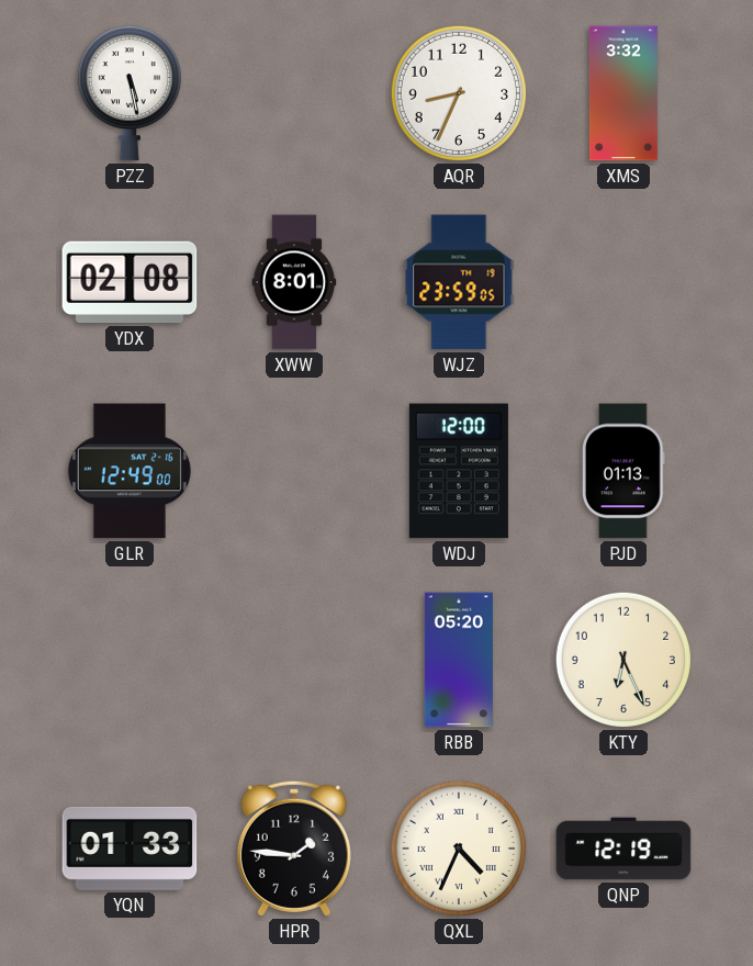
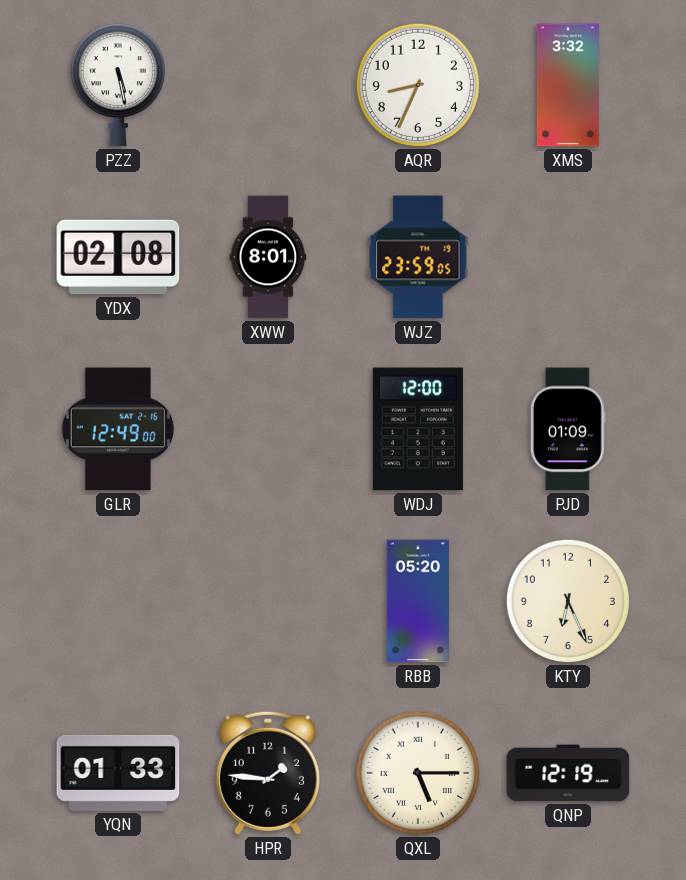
PJD: 01:13 -> 01:09 (568, 429)
QXL: 4:34 -> 5:15 (418, 773)
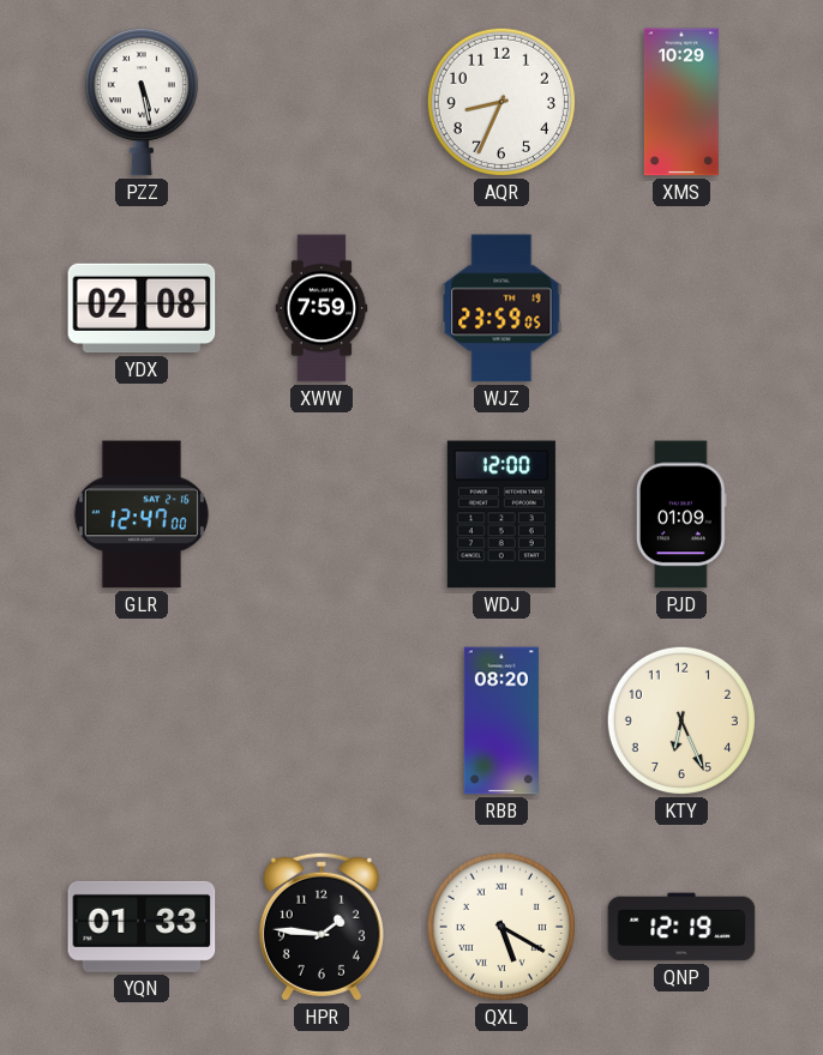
XMS: 3:32 -> 10:29 (681, 102)
XWW: 8:01 -> 7:59 (322, 308)
GLR: 12:49 -> 12:47 (142, 514)
RBB: 05:20 -> 08:20 (501, 721)
QXL: 5:15 -> 5:20 (501, 927)
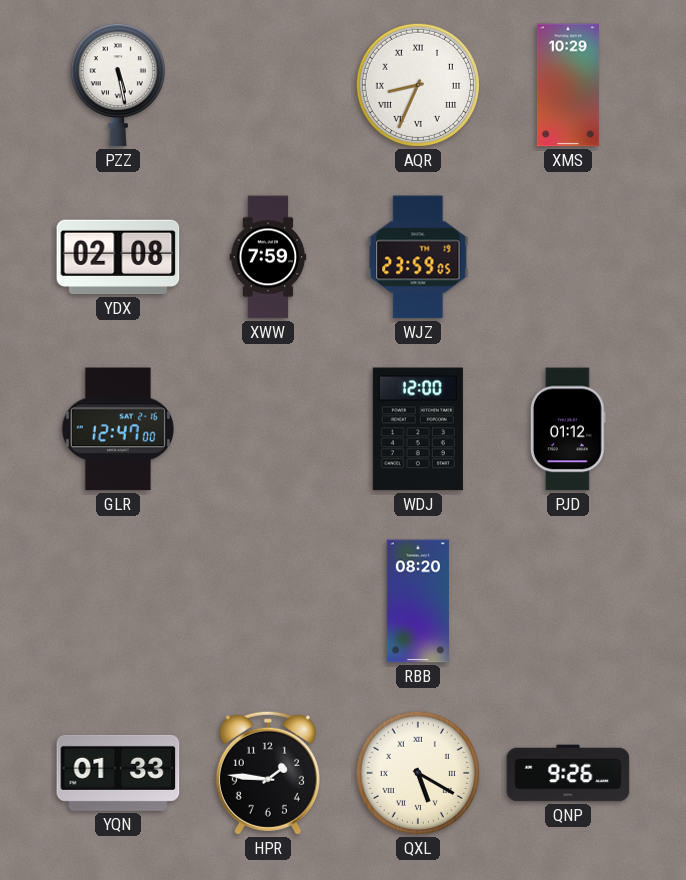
AQR numerals: Arabic -> Roman (418, 85)
PJD: 01:09 -> 01:12 (568, 429)
KTY: 6:26 -> none (681, 721)
QNP: 12:19 -> 9:26 (568, 773)
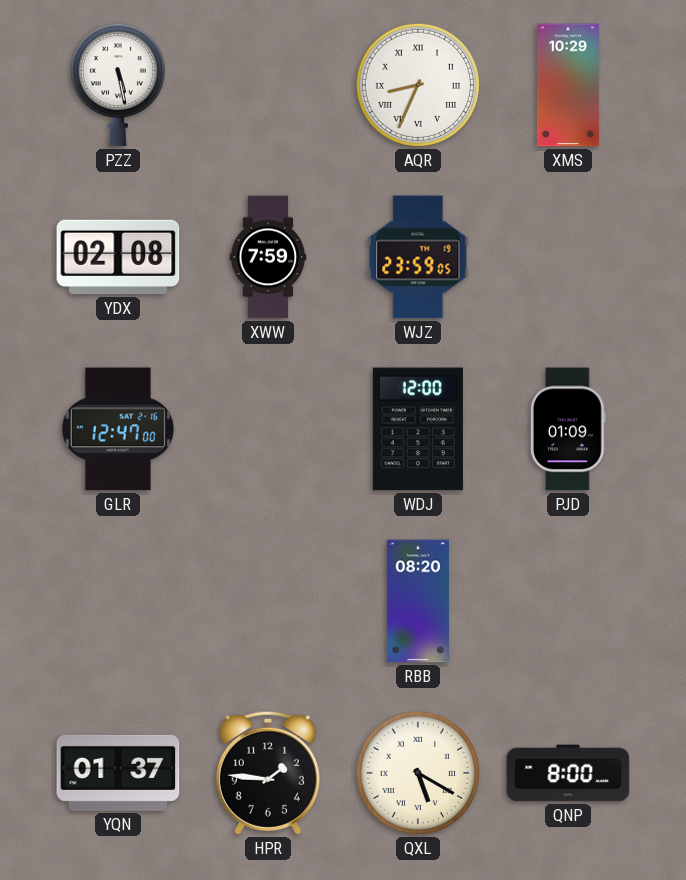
PJD: 01:12 -> 01:09 (568, 429)
YQN: 01:33 -> 01:37 (118, 773)
QNP: 9:26 -> 8:00 (568, 773)
